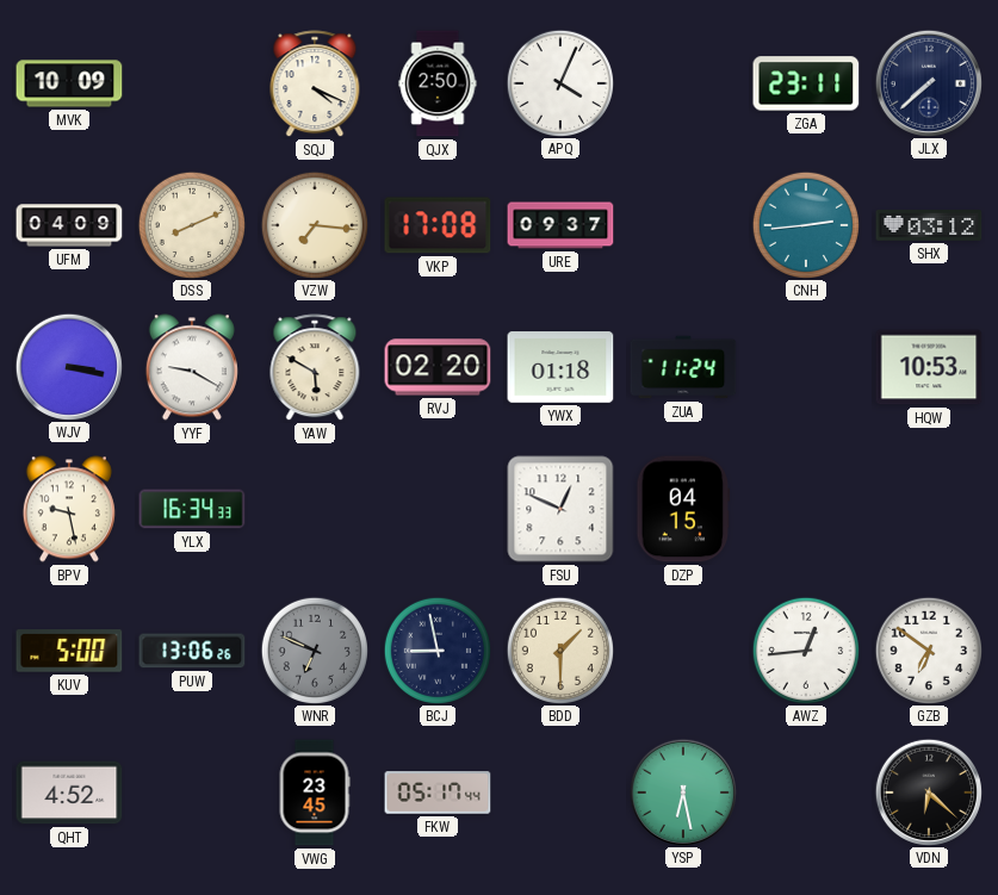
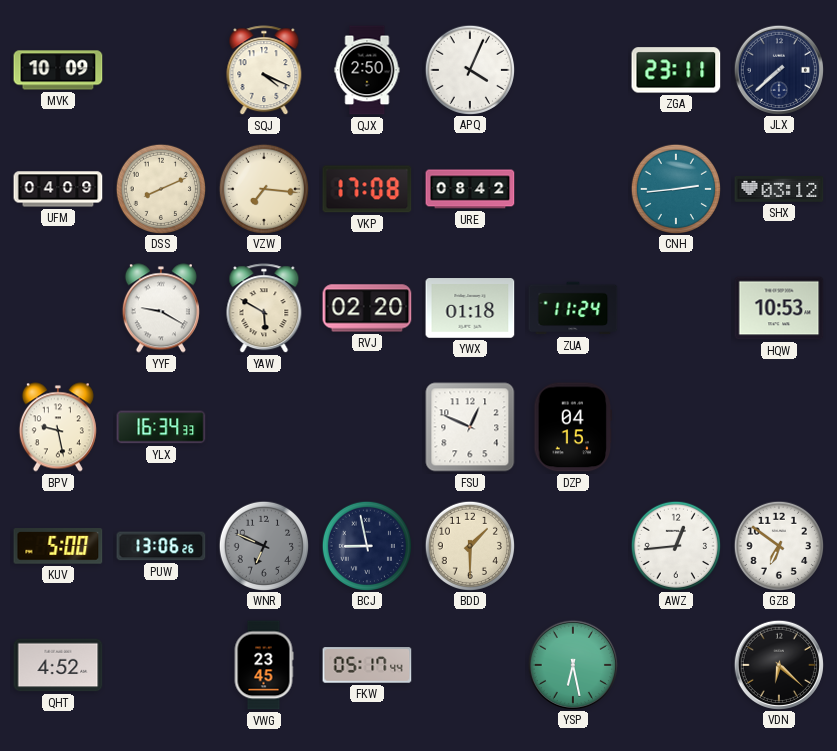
URE: 09:37 -> 08:42 (470, 189)
WJV: 3:17 -> none (68, 366)
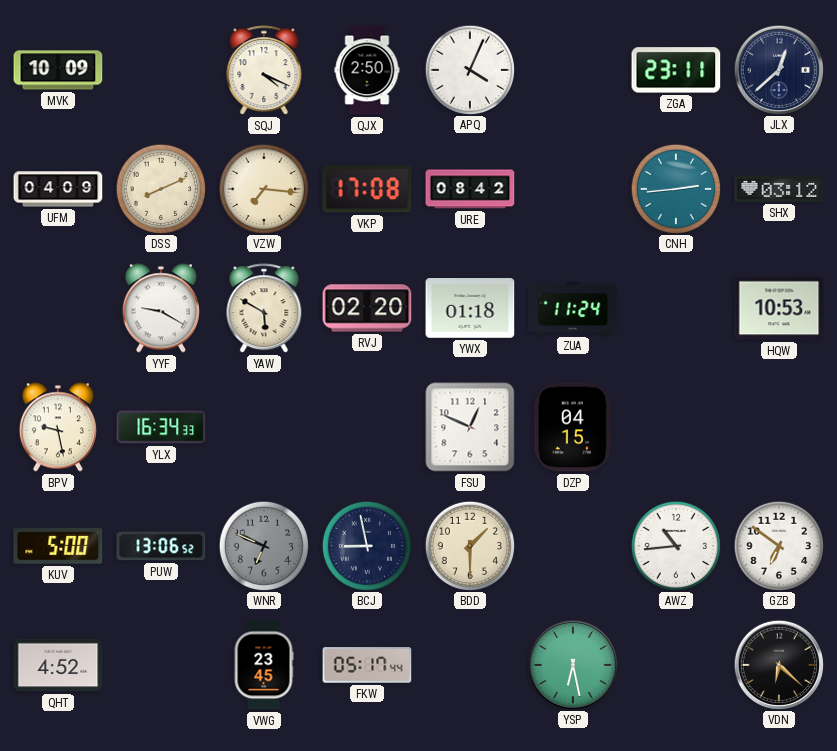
JLX: 7:38 -> 12:38 (778, 69)
PUW: 13:06:26 -> 13:06:52 (161, 546)
AWZ: 12:44 -> 10:44 (675, 545)
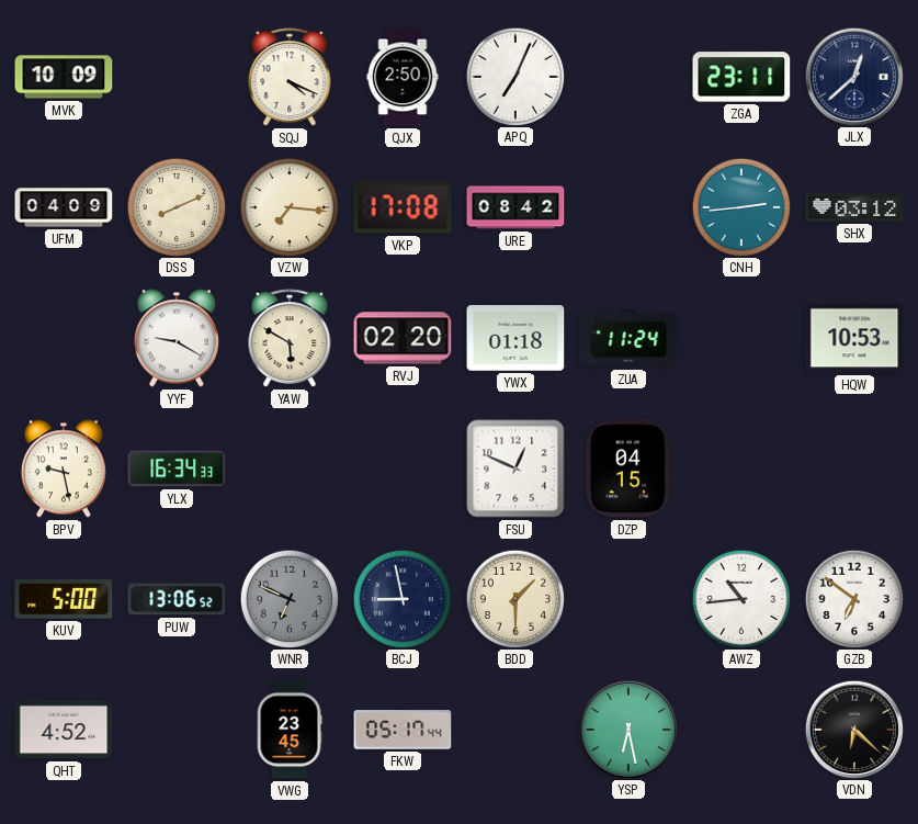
APQ: 4:04 -> 7:04 (514, 76)
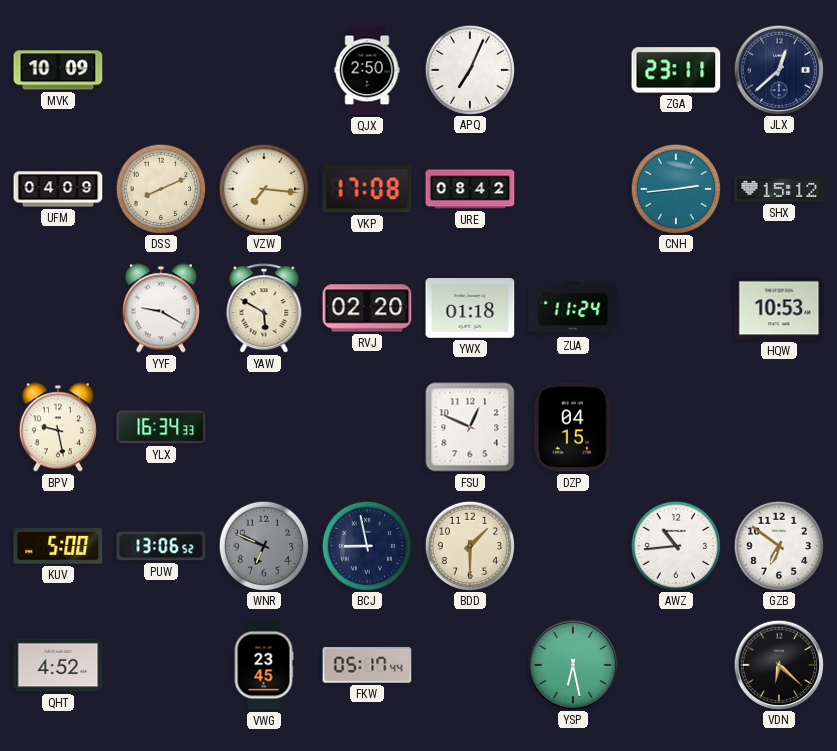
SQJ: 4:19 -> none (290, 78)
SHX: 03:12 -> 15:12 (779, 190)
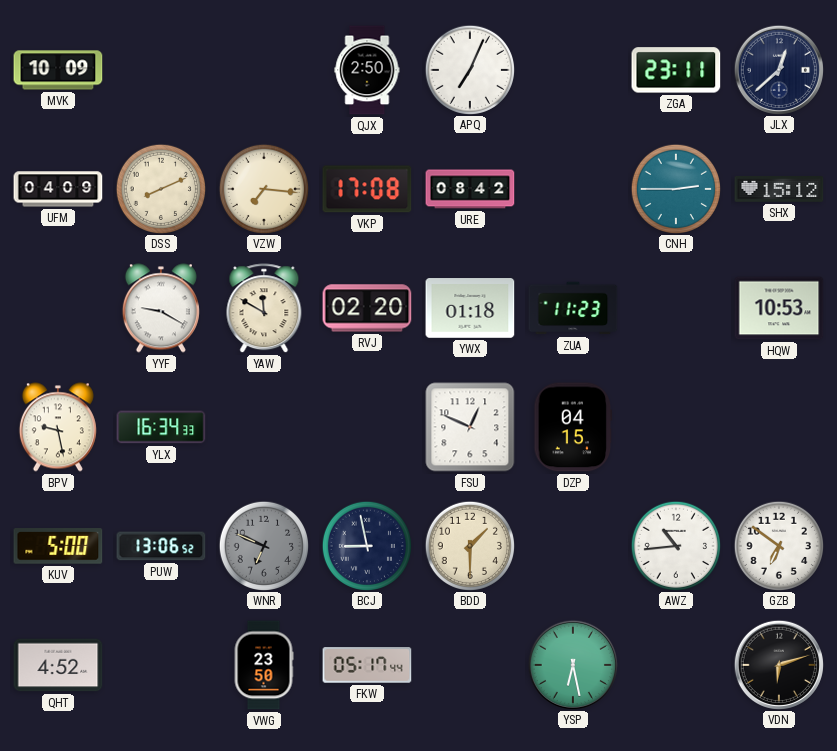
CNH: 2:44 -> 2:45 (675, 188)
YAW: 5:50 -> 11:50 (264, 309)
ZUA: 11:24 -> 11:23 (573, 308)
VWG: 23:45 -> 23:50 (264, 665)
VDN: 6:22 -> 6:12 (778, 664)
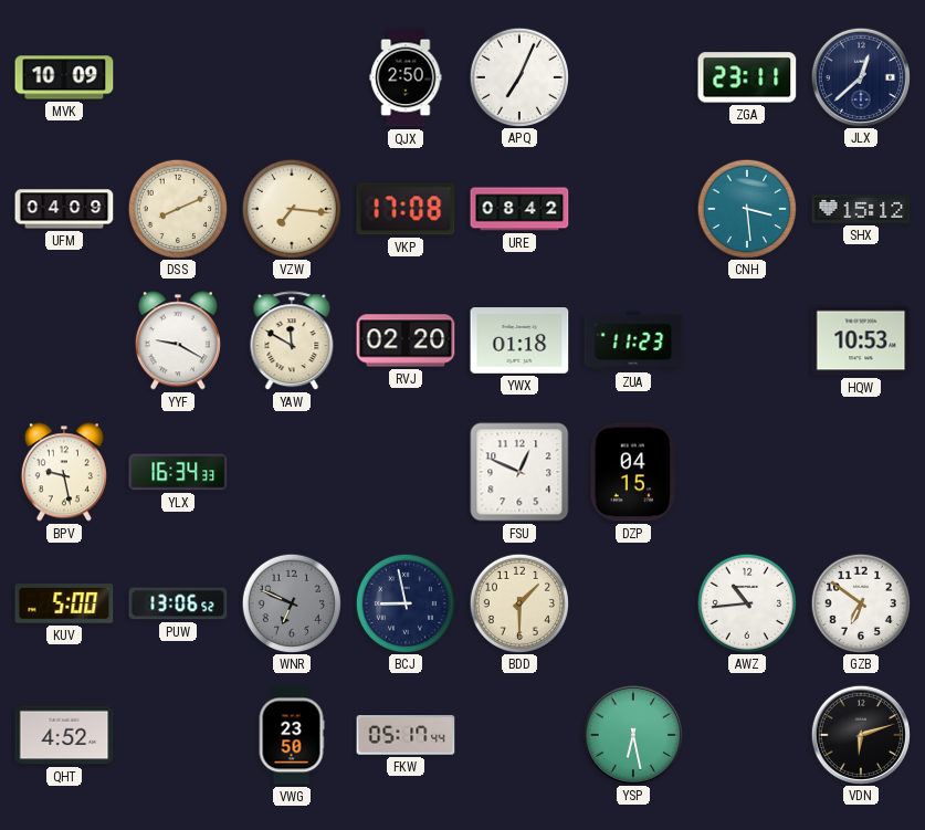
CNH: 2:45 -> 3:29 (746, 208)
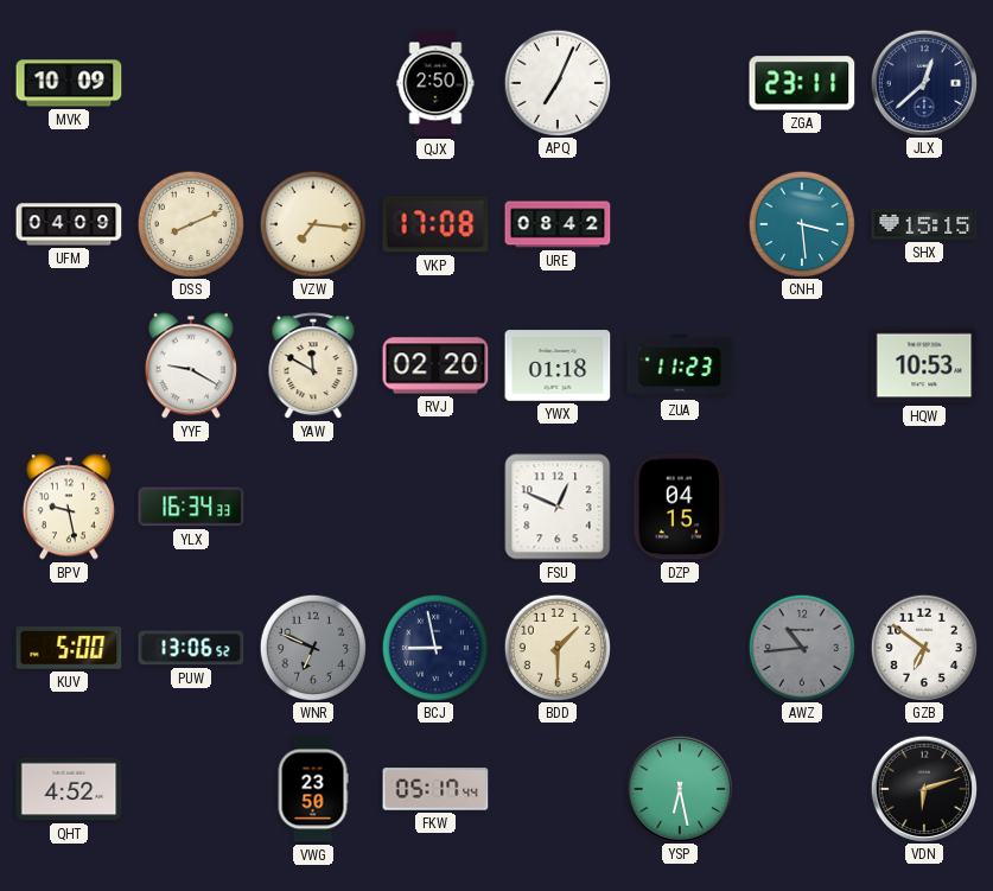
SHX: 15:12 -> 15:15 (924, 225)
AWZ dial: white -> grey (801, 647)
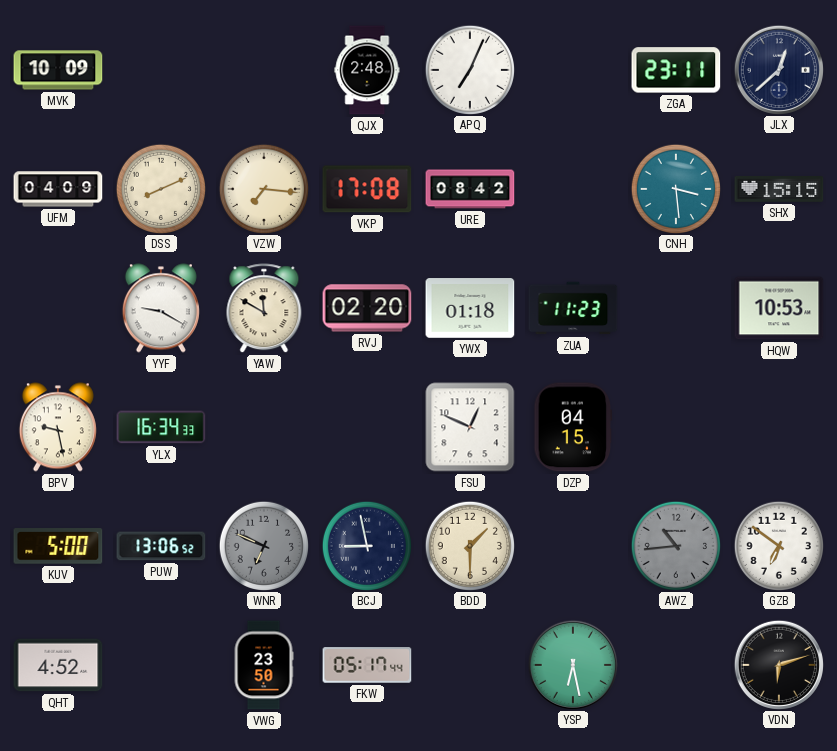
QJX: 2:50 -> 2:48 (367, 70)
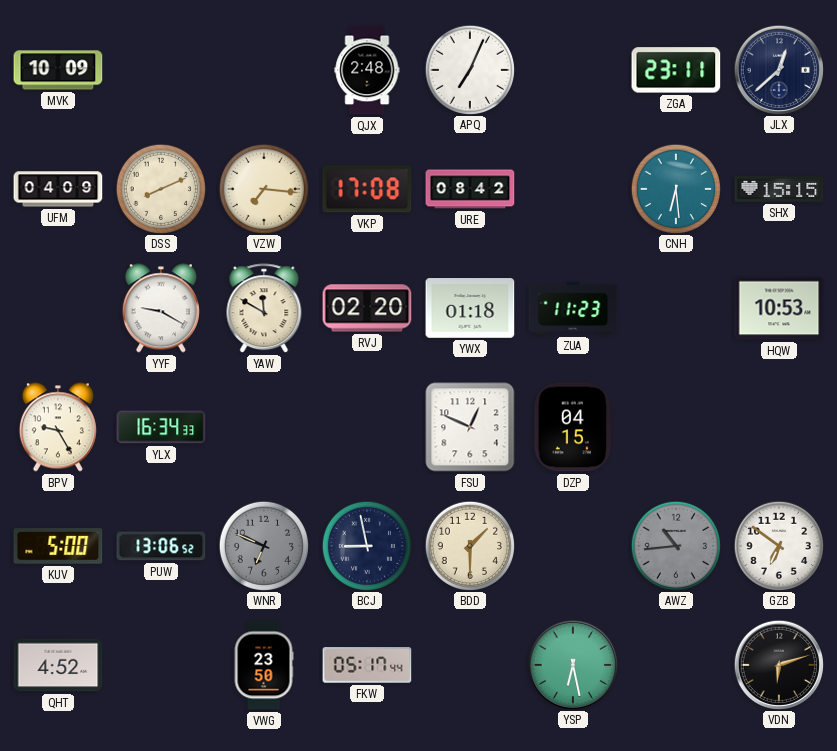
CNH: 3:29 -> 6:29 (675, 188)
BPV: 9:28 -> 9:25 (58, 427)
